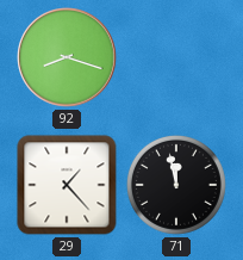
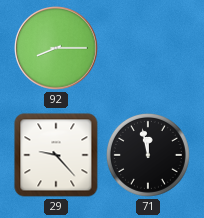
92: 8:18 -> 8:15 (56, 48)
29: 1:23 -> 9:23 (56, 155)
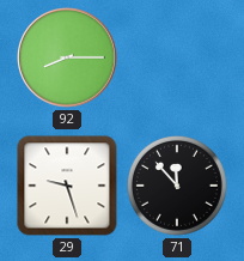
29: 9:23 -> 9:27 (67, 186)
71: 11:58 -> 11:53 (177, 186)
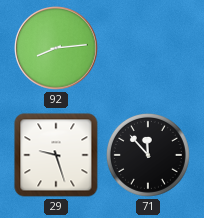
92: 8:15 -> 8:14 (56, 48)
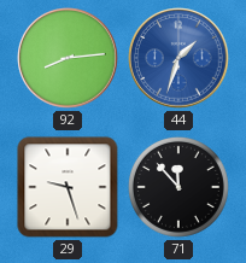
44: none -> 1:33 (178, 58)
